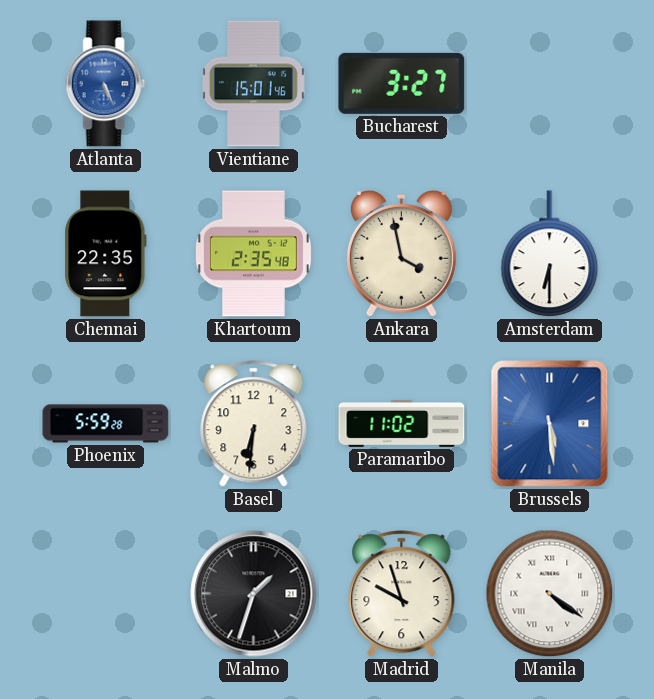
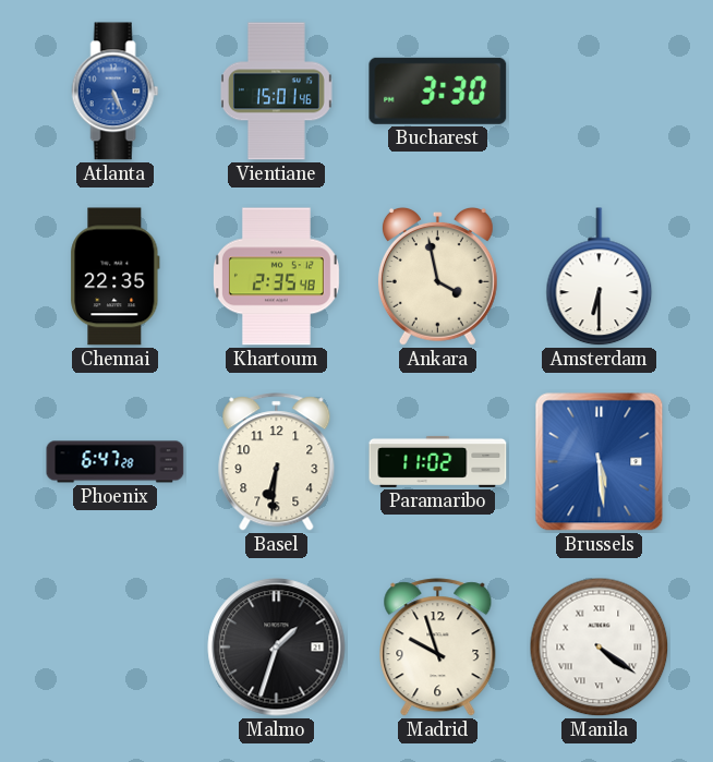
Bucharest: 3:27 -> 3:30 (438, 90)
Phoenix: 5:59 -> 6:47 (116, 462)
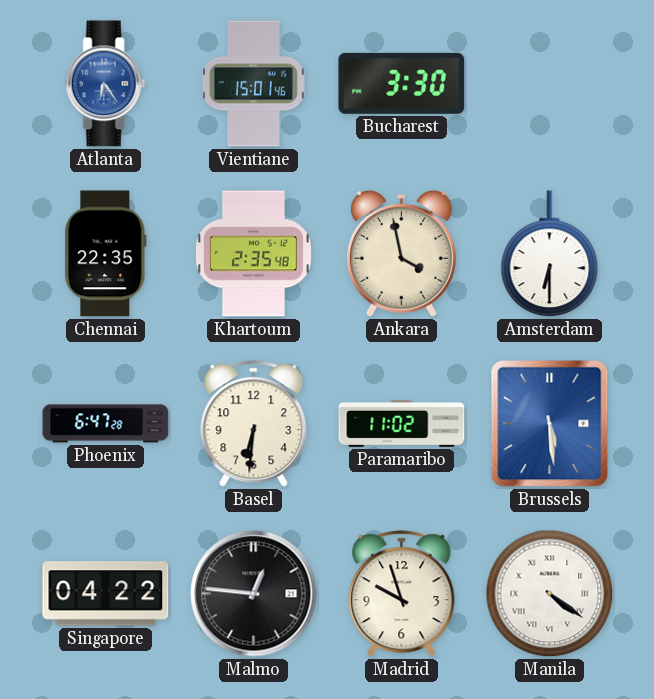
Atlanta: 5:26 -> 6:24 (106, 84)
Singapore: none -> 04:22 (106, 594)
Malmo: 1:33 -> 12:46 (254, 594)
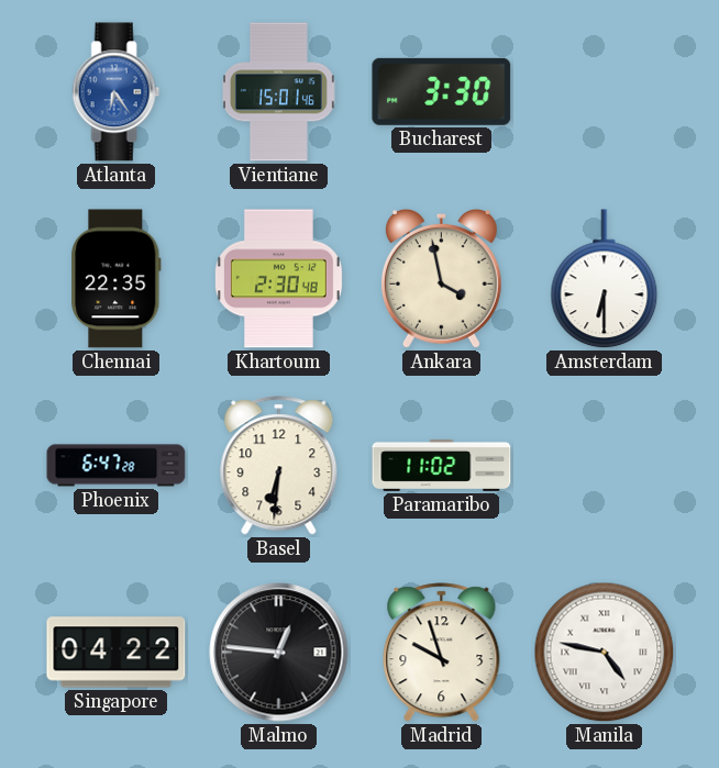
Khartoum: 2:35 -> 2:30 (278, 279)
Brussels: 5:29 -> none (550, 424)
Manila: 4:21 -> 4:47 (605, 653)
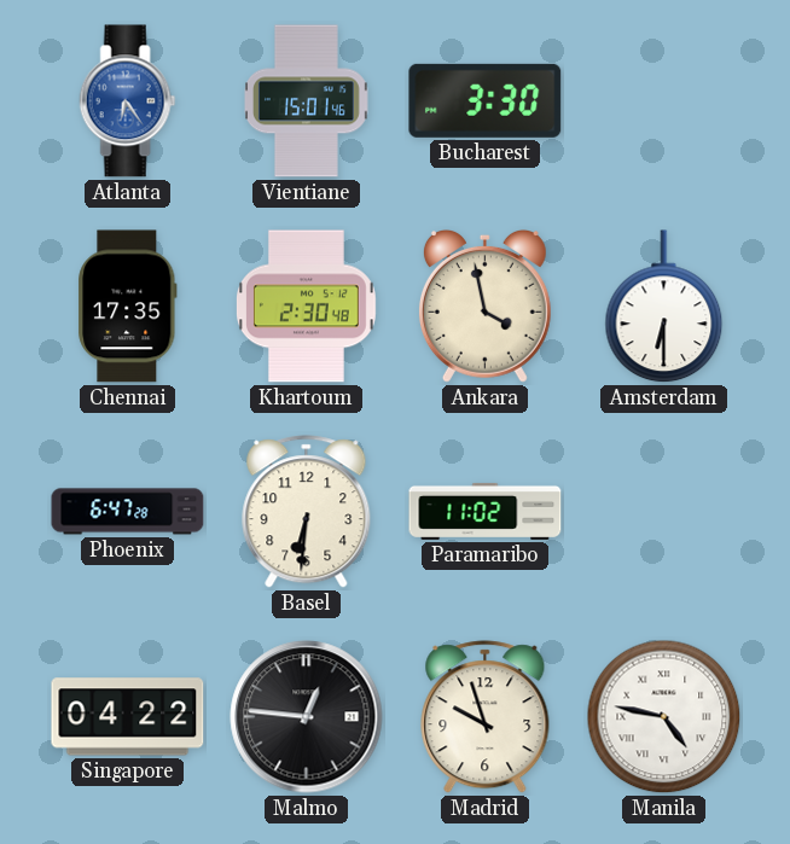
Chennai: 22:35 -> 17:35 (128, 307)
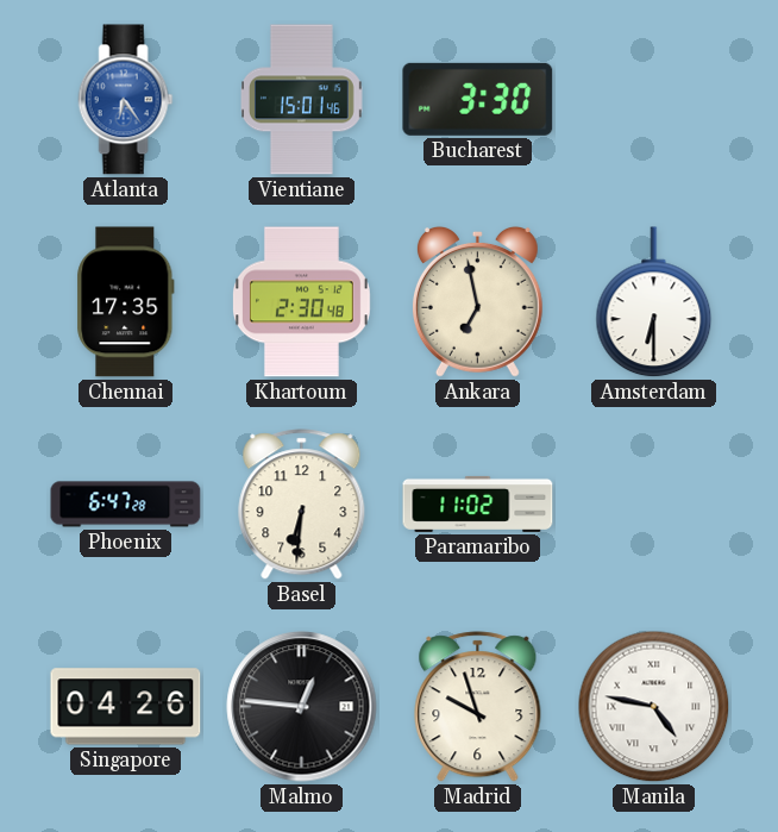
Ankara: 3:58 -> 6:58 (477, 301)
Singapore: 04:22 -> 04:26 (126, 707)
